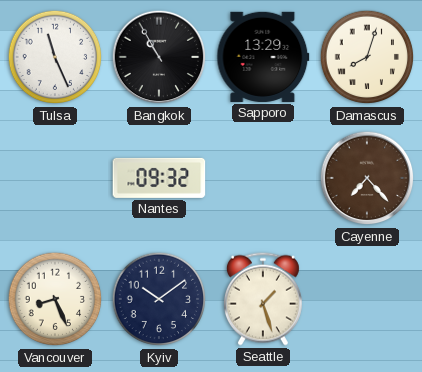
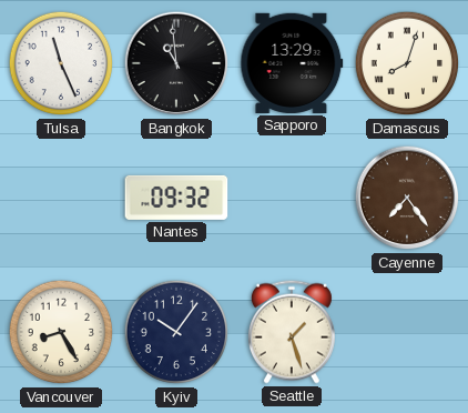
Bangkok: 10:55 -> 10:59 (176, 63)
Cayenne: 7:23 -> 7:24 (407, 198)
Vancouver: 8:26 -> 8:25 (61, 332)
Kyiv: 10:09 -> 10:06 (176, 332)
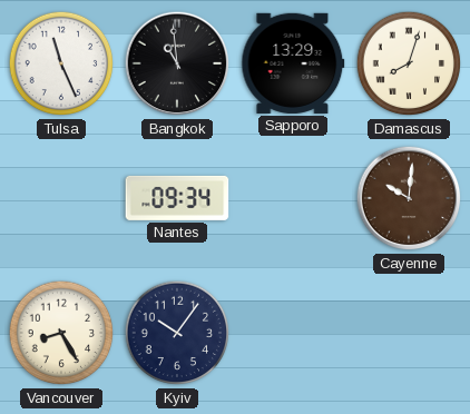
Nantes: 09:32 -> 09:34 (177, 198)
Cayenne: 7:24 -> 10:01 (409, 198)
Seattle: 1:27 -> none (292, 332)
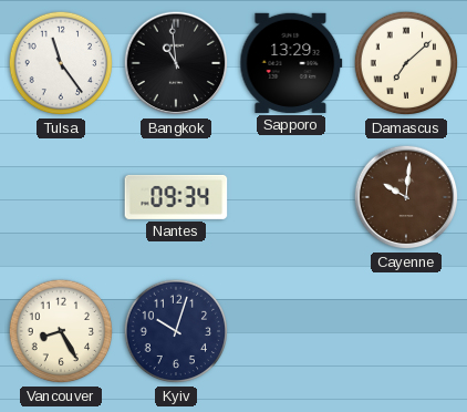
Tulsa: 11:26 -> 11:24 (61, 63)
Damascus: 8:03 -> 7:08 (406, 63)
Kyiv: 10:06 -> 10:03 (176, 331)
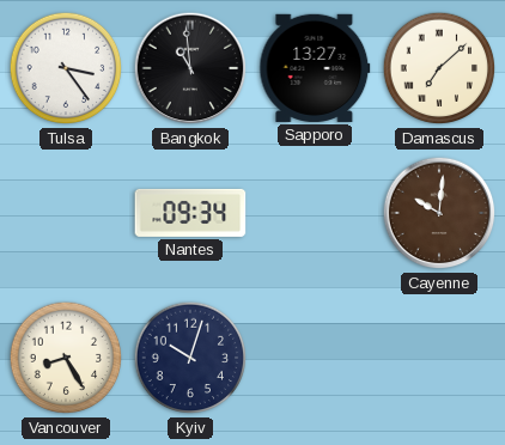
Tulsa: 11:24 -> 3:24 (66, 68)
Sapporo: 13:29 -> 13:27 (315, 68)
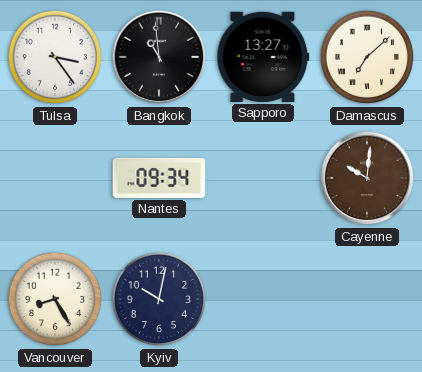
Kyiv: 10:03 -> 10:02 (159, 299)
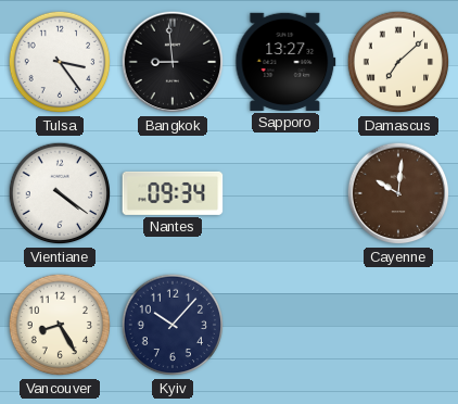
Bangkok: 10:59 -> 8:59 (173, 62)
Vientiane: none -> 4:21 (60, 193)
Kyiv: 10:02 -> 10:07 (173, 325)
